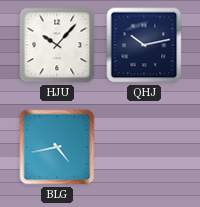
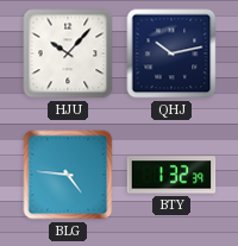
BLG: 4:43 -> 4:46 (68, 175)
BTY: none -> 1:32 (171, 175)
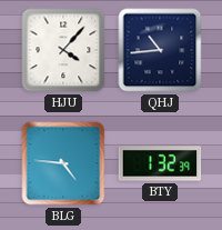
HJU: 10:07 -> 4:07 (63, 50)
QHJ: 10:13 -> 10:44 (160, 50)
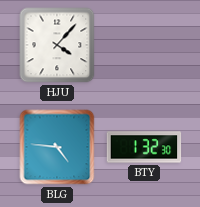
QHJ: 10:44 -> none (160, 50)
BTY: 1:32:39 -> 1:32:30 (144, 147)
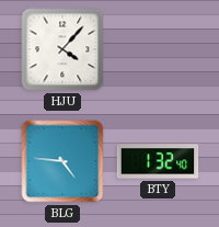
BTY: 1:32:30 -> 1:32:40 (158, 161)
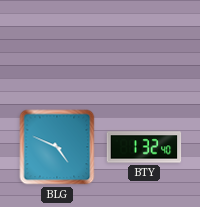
HJU: 4:07 -> none (62, 49)
BLG: 4:46 -> 4:49 (57, 147)
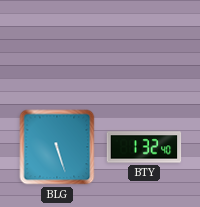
BLG: 4:49 -> 5:27 (57, 147)
